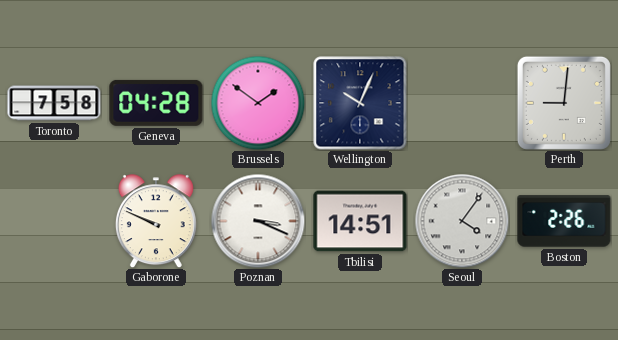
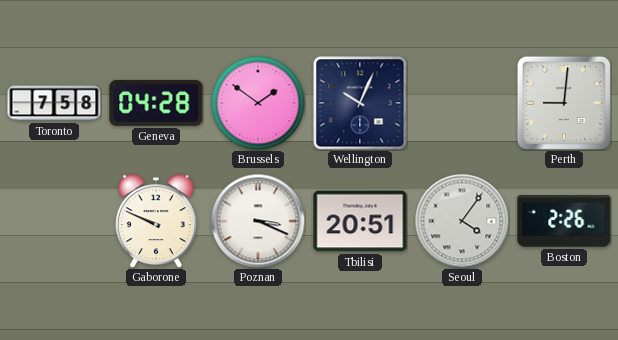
Tbilisi: 14:51 -> 20:51 (360, 221)
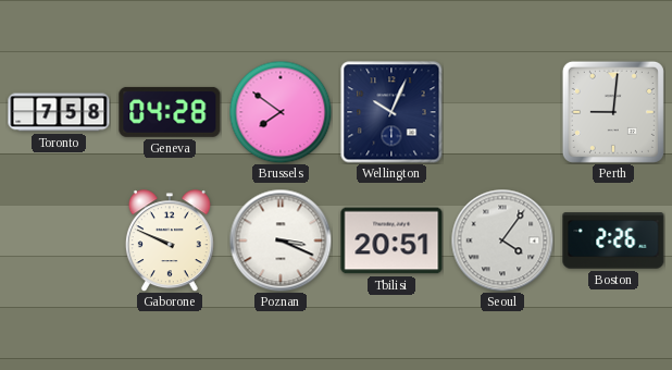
Brussels: 1:51 -> 7:51 (281, 112)
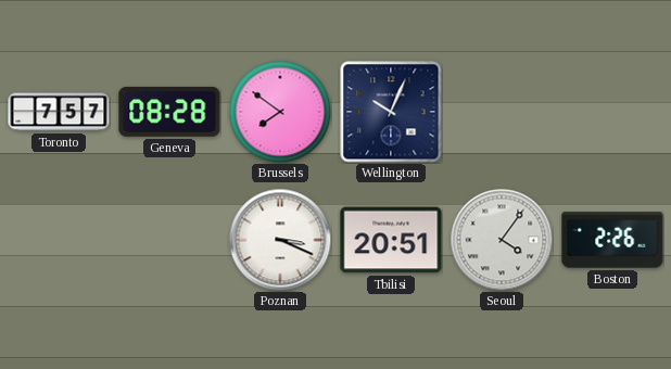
Toronto: 7:58 -> 7:57 (59, 112)
Geneva: 04:28 -> 08:28 (169, 112)
Perth: 9:01 -> none (613, 112)
Gaborone: 9:49 -> none (170, 240)
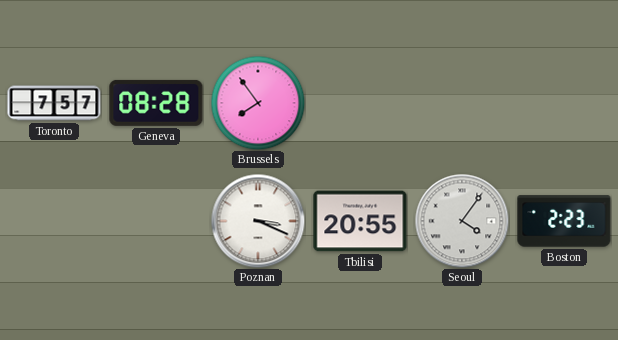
Brussels: 7:51 -> 7:54 (258, 103)
Wellington: 10:04 -> none (391, 112)
Tbilisi: 20:51 -> 20:55 (360, 221)
Boston: 2:26 -> 2:23 (564, 221)
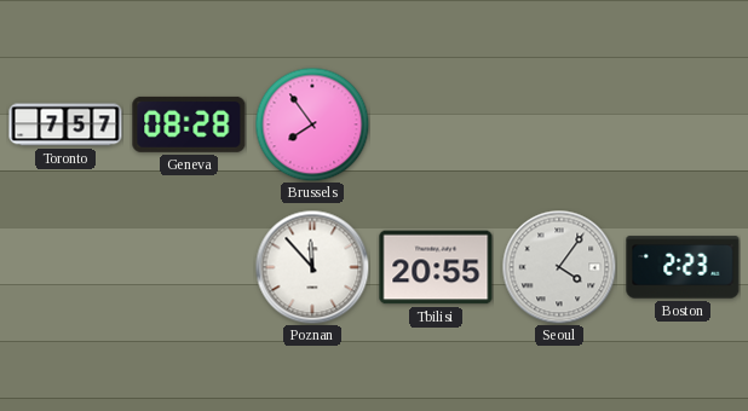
Poznan: 3:19 -> 11:53 (312, 267)
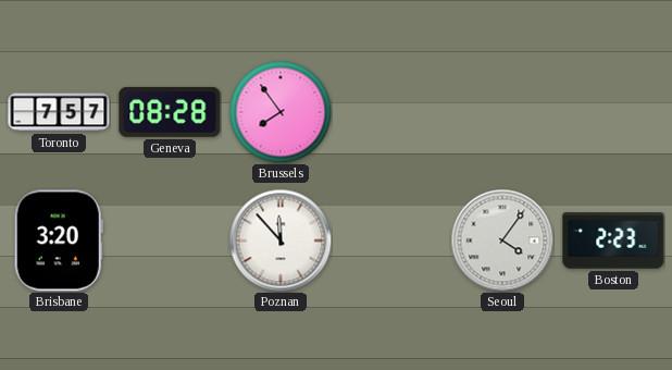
Brisbane: none -> 3:20 (59, 240)
Tbilisi: 20:55 -> none (436, 267)
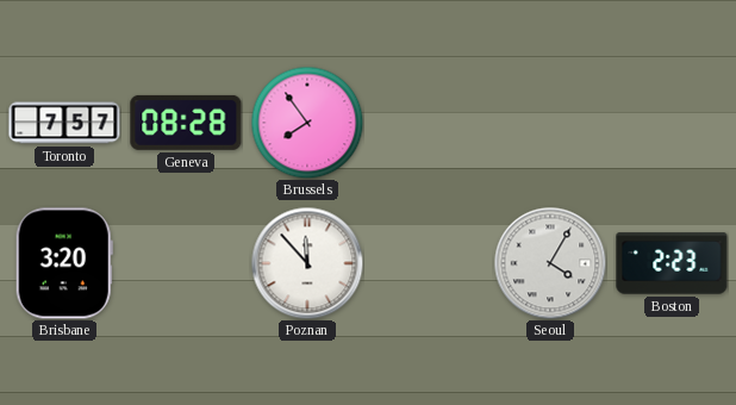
Seoul: 4:06 -> 4:05 (550, 263)
